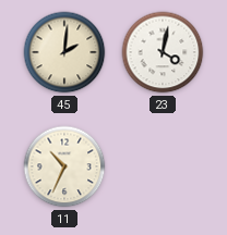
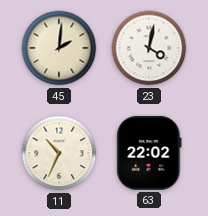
63: none -> 22:02 (149, 153)
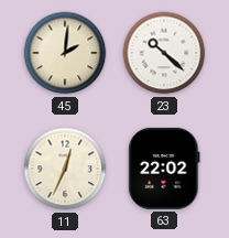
23: 4:02 -> 10:22 (164, 53)
11: 10:34 -> 12:34 (65, 169)
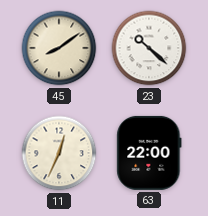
45: 2:01 -> 8:09 (59, 48)
63: 22:02 -> 22:00 (149, 153)
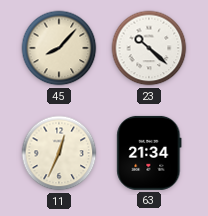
45: 8:09 -> 8:07 (59, 48)
63: 22:00 -> 21:34 (149, 153)
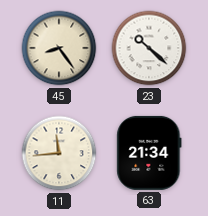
45: 8:07 -> 8:24 (59, 48)
11: 12:34 -> 11:44 (59, 153)
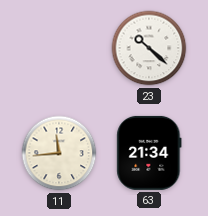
45: 8:24 -> none (59, 48)
